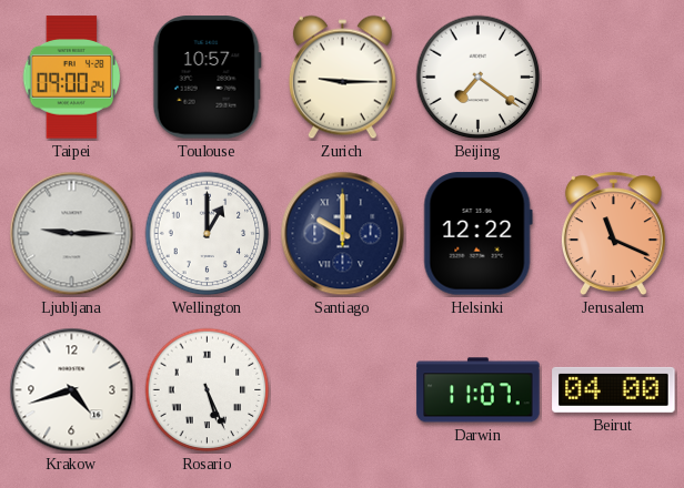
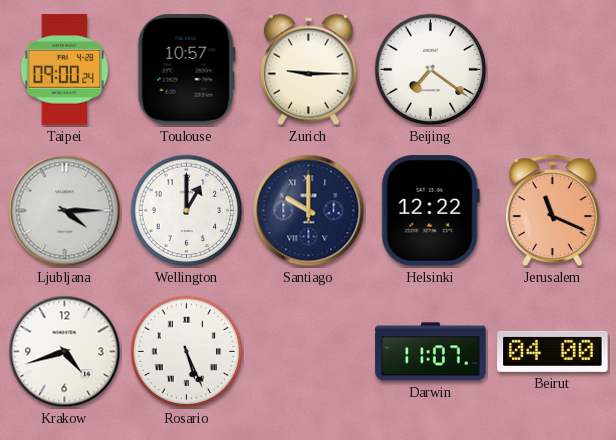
Ljubljana: 9:15 -> 4:15 (65, 211)
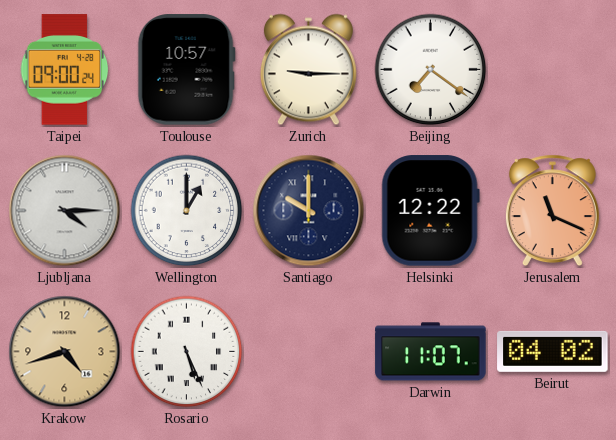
Krakow dial: white -> champagne (65, 352)
Beirut: 04:00 -> 04:02 (553, 351)
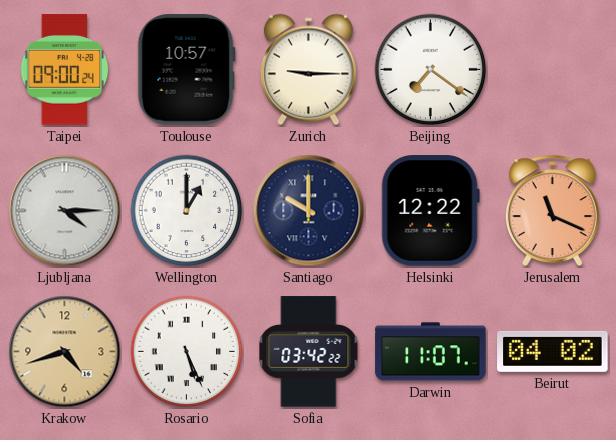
Sofia: none -> 03:42 (309, 352)
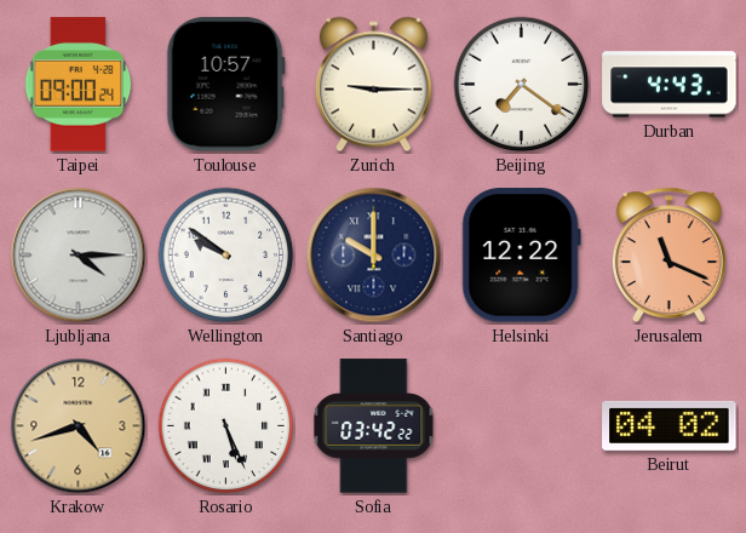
Durban: none -> 4:43 (670, 85)
Wellington: 1:00 -> 9:51 (226, 256)
Darwin: 11:07 -> none (431, 352)
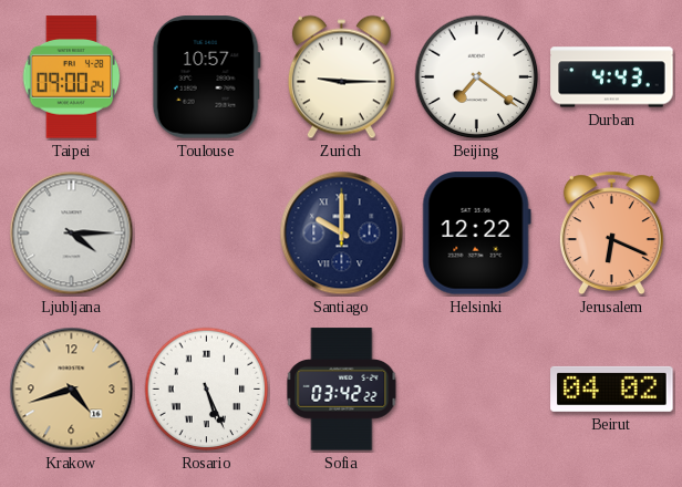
Wellington: 9:51 -> none (226, 256)
Jerusalem: 11:19 -> 6:19 (611, 234)
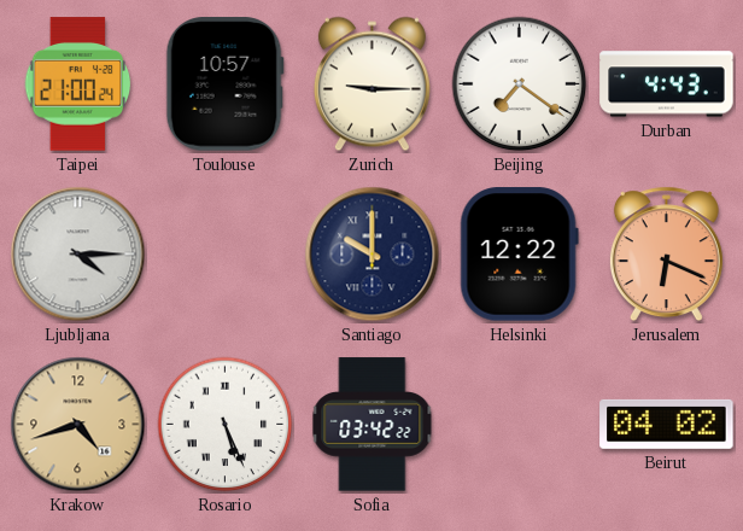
Taipei: 09:00 -> 21:00 (78, 84)
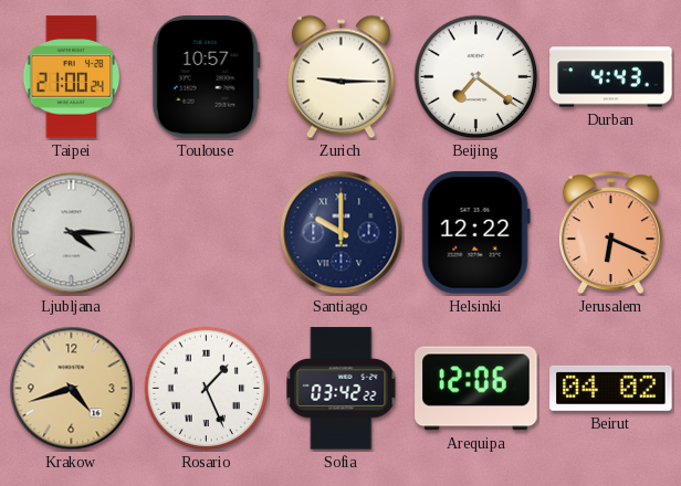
Rosario: 5:26 -> 1:26 (207, 389)
Arequipa: none -> 12:06 (476, 389)
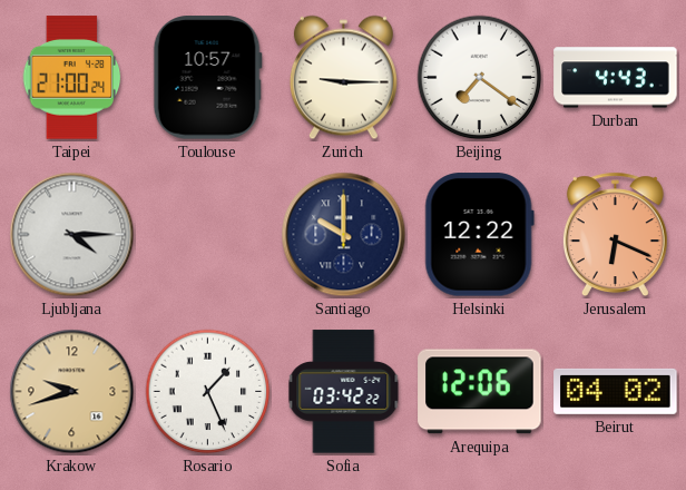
Krakow: 4:42 -> 9:42 (72, 392)
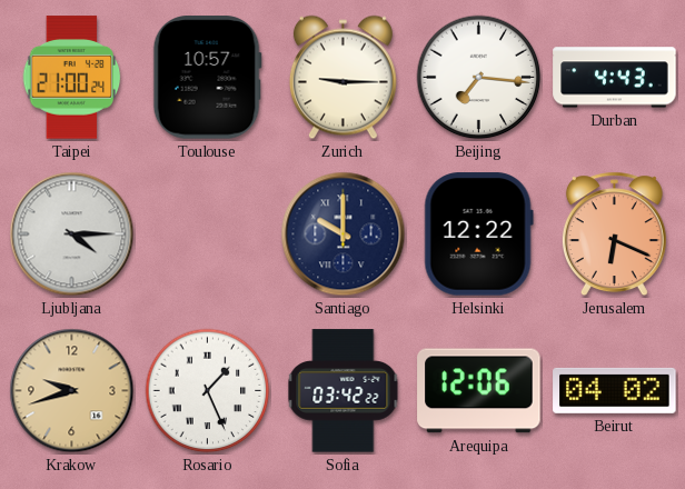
Beijing: 7:21 -> 7:16 (479, 78)
